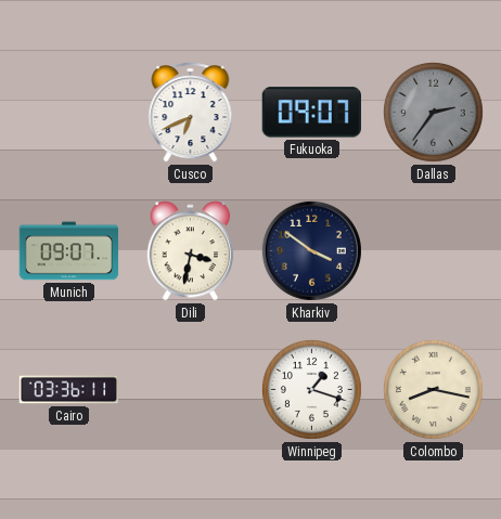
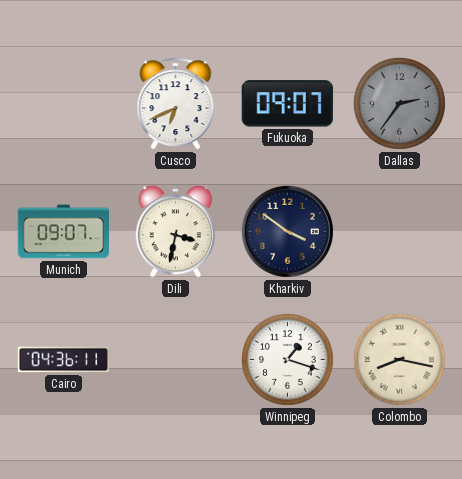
Cairo: 03:36 -> 04:36 (64, 360)
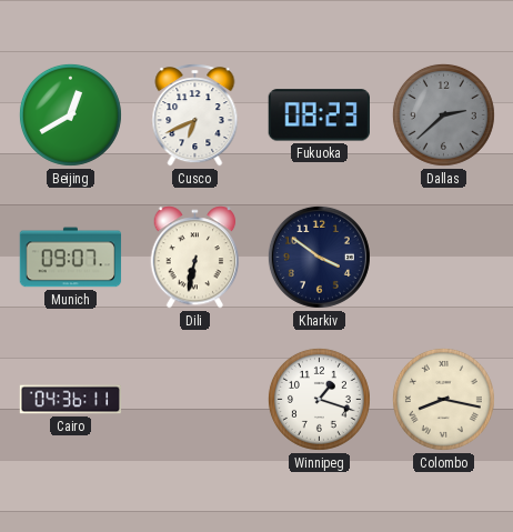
Beijing: none -> 12:40 (70, 114)
Fukuoka: 09:07 -> 08:23 (319, 116)
Dallas: 2:36 -> 2:38 (443, 114)
Dili: 3:32 -> 6:32 (195, 258)
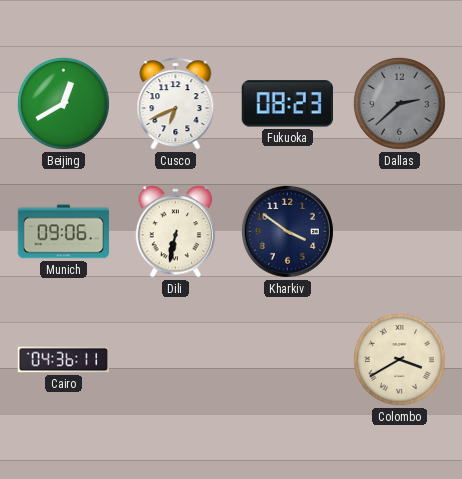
Munich: 09:07 -> 09:06 (64, 232)
Winnipeg: 1:18 -> none (319, 399)
Colombo: 8:17 -> 3:40 (399, 359)
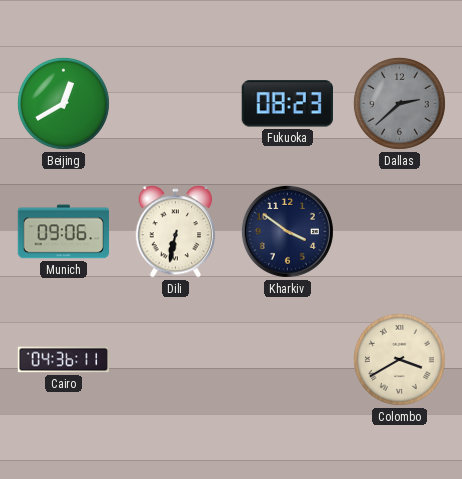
Cusco: 6:41 -> none (176, 104)
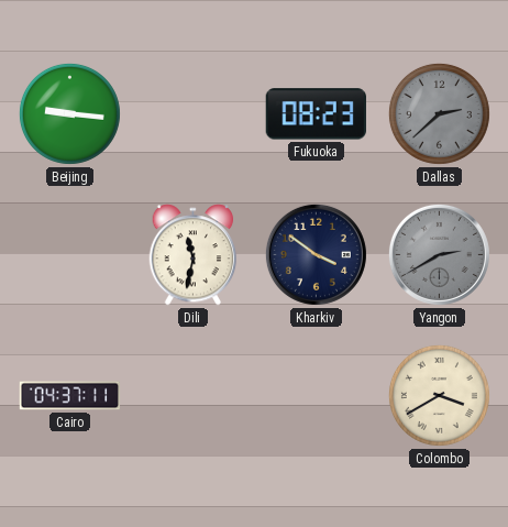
Beijing: 12:40 -> 9:16 (69, 113)
Munich: 09:06 -> none (64, 232)
Dili: 6:32 -> 11:32 (194, 255)
Yangon: none -> 2:40 (439, 254)
Cairo: 04:36 -> 04:37 (70, 396)
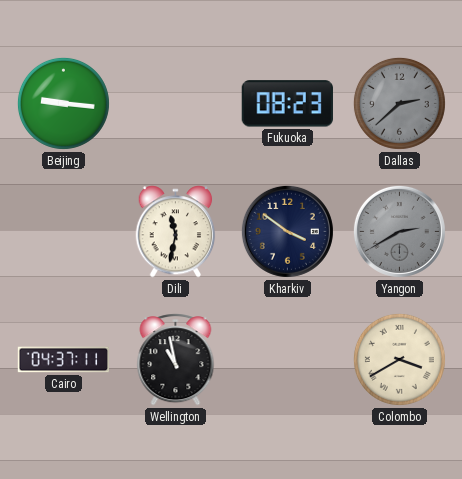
Wellington: none -> 10:58 (176, 360)
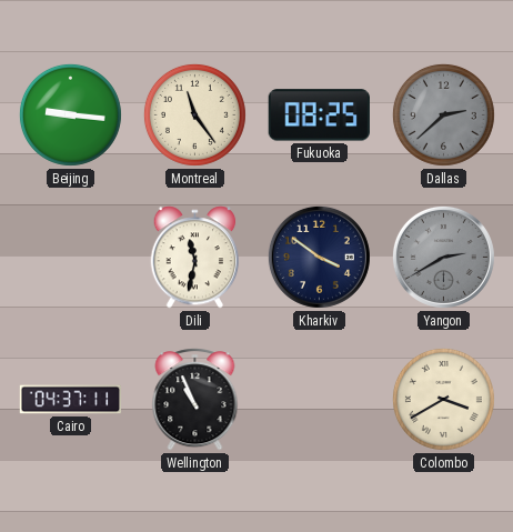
Montreal: none -> 11:24 (194, 114)
Fukuoka: 08:23 -> 08:25 (319, 116)
Wellington: 10:58 -> 10:56 (195, 400)
